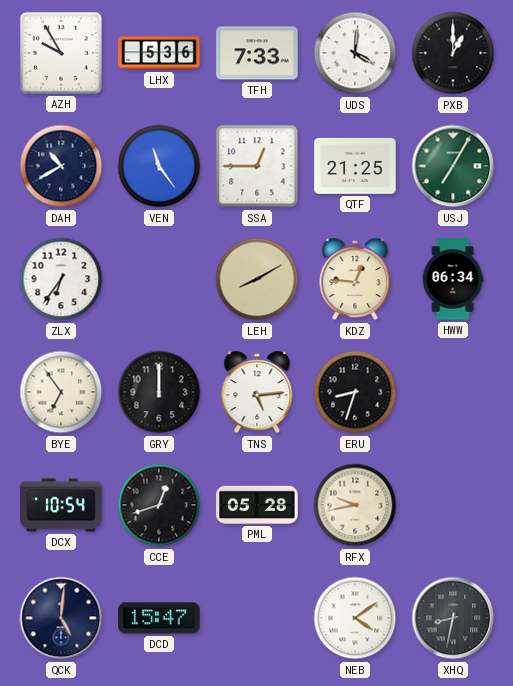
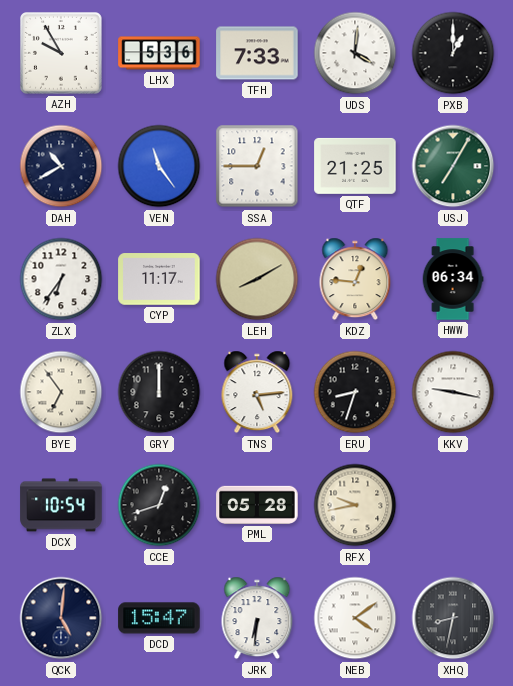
CYP: none -> 11:17 (159, 279)
KKV: none -> 9:17 (453, 392)
JRK: none -> 6:31 (257, 618)
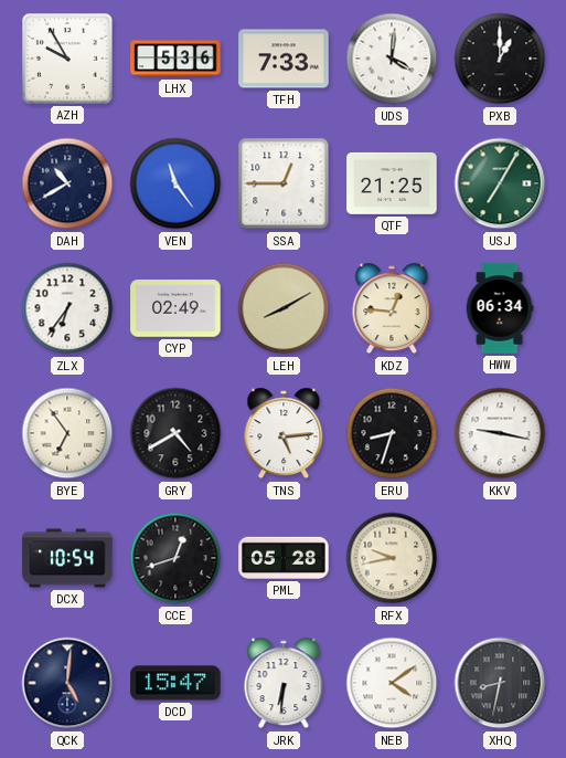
CYP: 11:17 -> 02:49 (175, 308)
GRY: 12:00 -> 4:40 (175, 433)
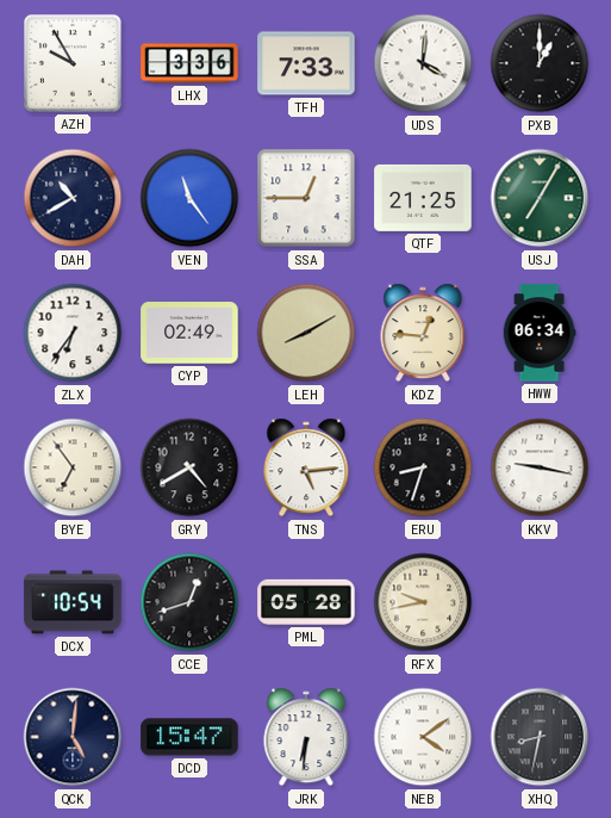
LHX: 5:36 -> 3:36 (189, 63)
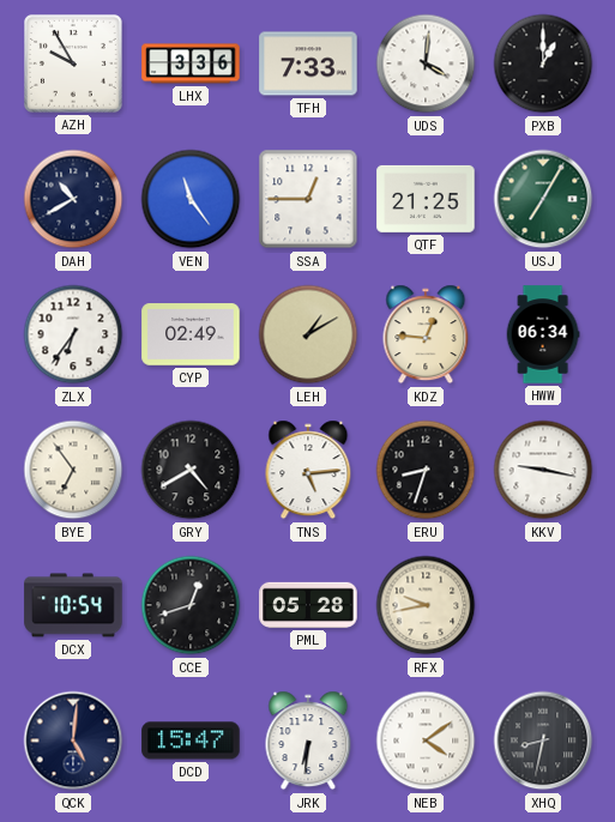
LEH: 8:10 -> 1:10 (308, 334)
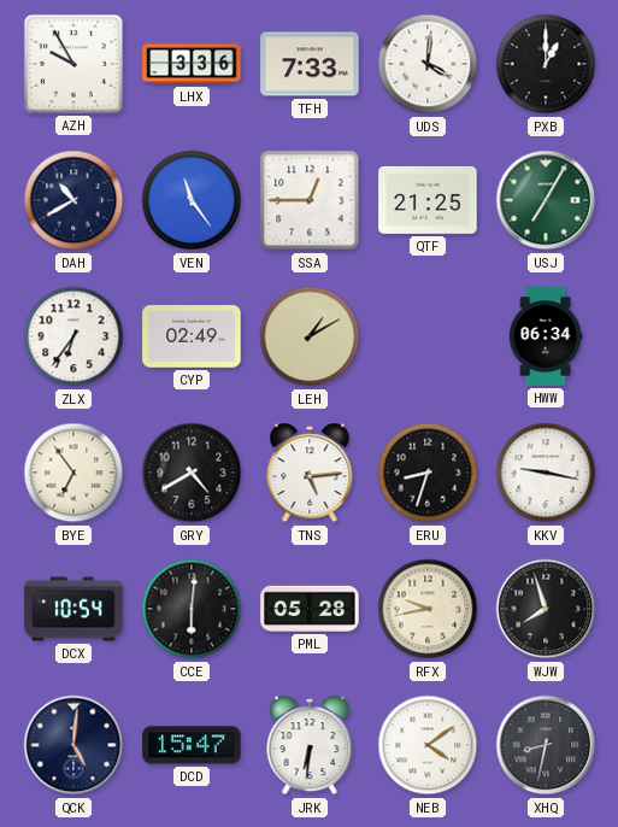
KDZ: 12:46 -> none (426, 334)
CCE: 12:42 -> 6:01 (192, 609)
WJW: none -> 7:57 (546, 609)
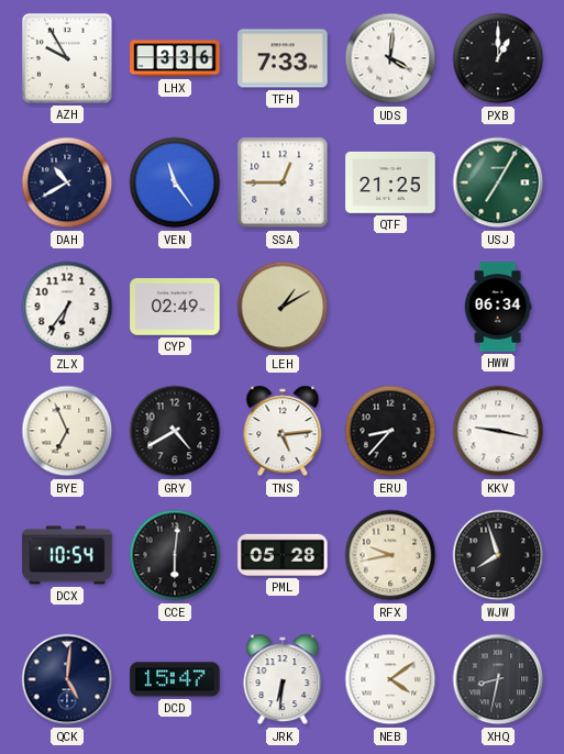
BYE: 6:54 -> 6:56 (67, 431)
ERU: 8:33 -> 8:37 (390, 431)
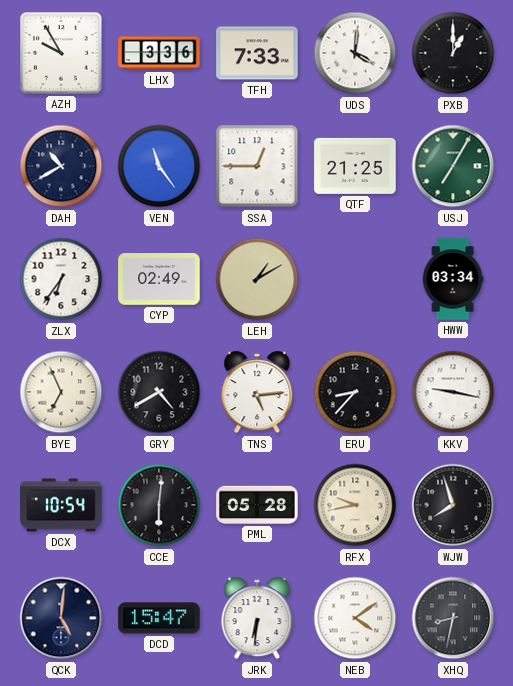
HWW: 06:34 -> 03:34 (453, 279)
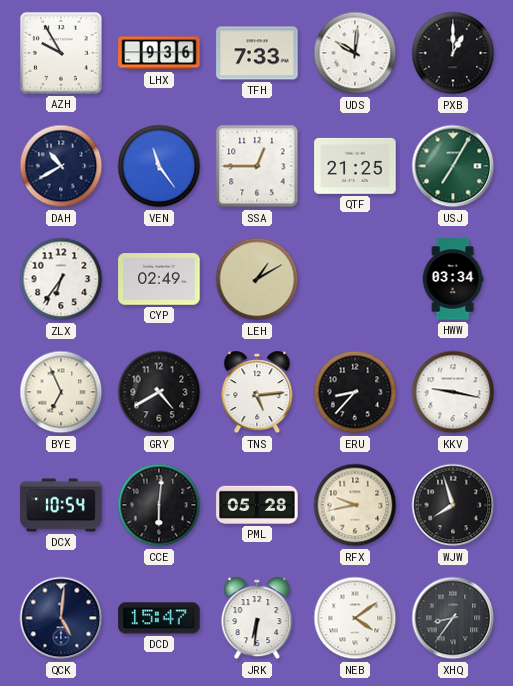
LHX: 3:36 -> 9:36 (159, 53)
UDS: 4:01 -> 10:01 (355, 53)
XHQ: 8:32 -> 8:36 (453, 618)
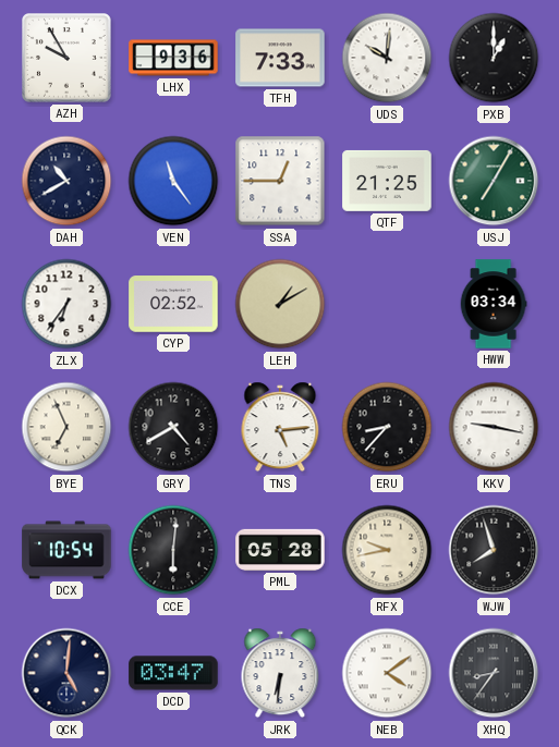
CYP: 02:49 -> 02:52 (173, 304)
DCD: 15:47 -> 03:47 (173, 673)
